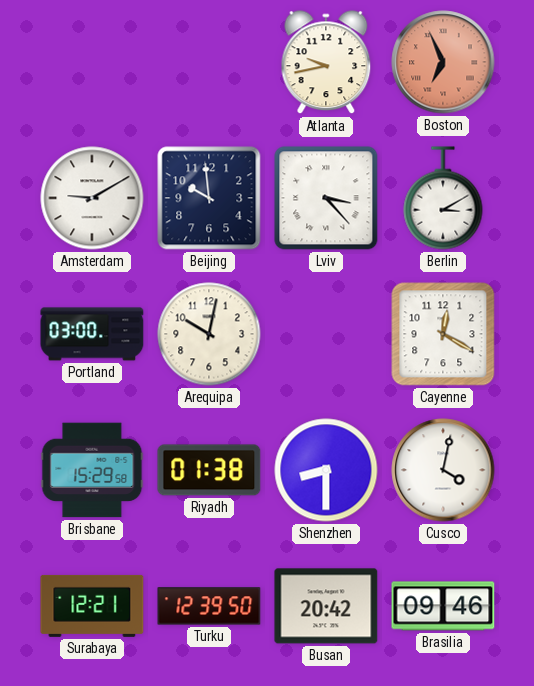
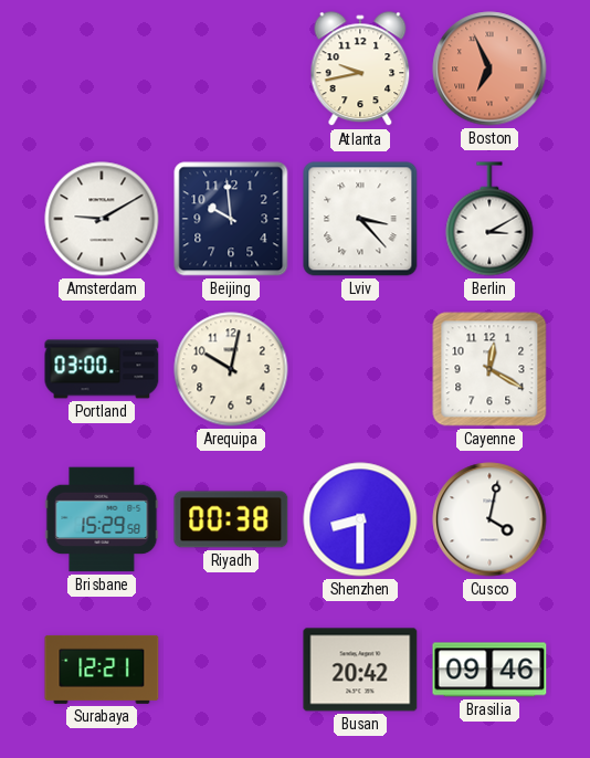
Riyadh: 01:38 -> 00:38 (231, 519)
Turku: 12:39 -> none (209, 606)
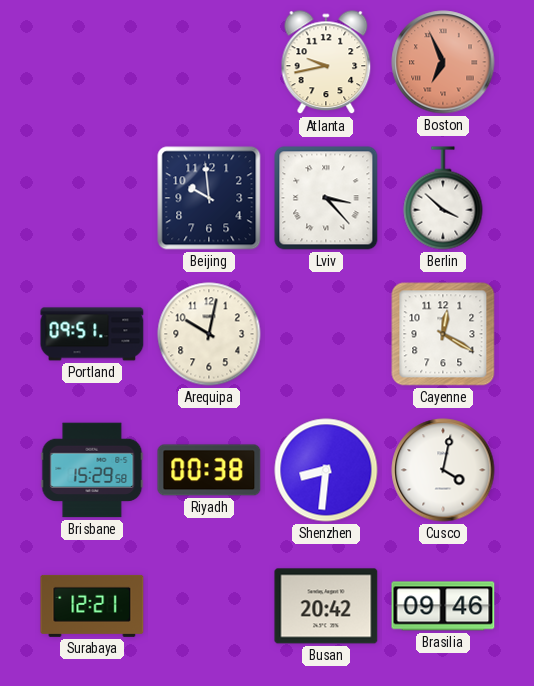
Amsterdam: 9:10 -> none (102, 219)
Berlin: 3:10 -> 3:52 (443, 198)
Portland: 03:00 -> 09:51 (92, 334)
Shenzhen: 8:30 -> 8:31 (326, 470)
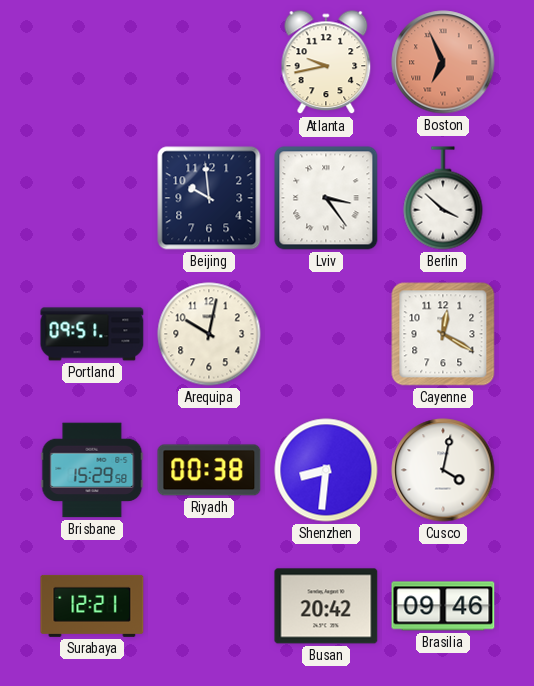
Lviv: 3:23 -> 3:24 (326, 198)
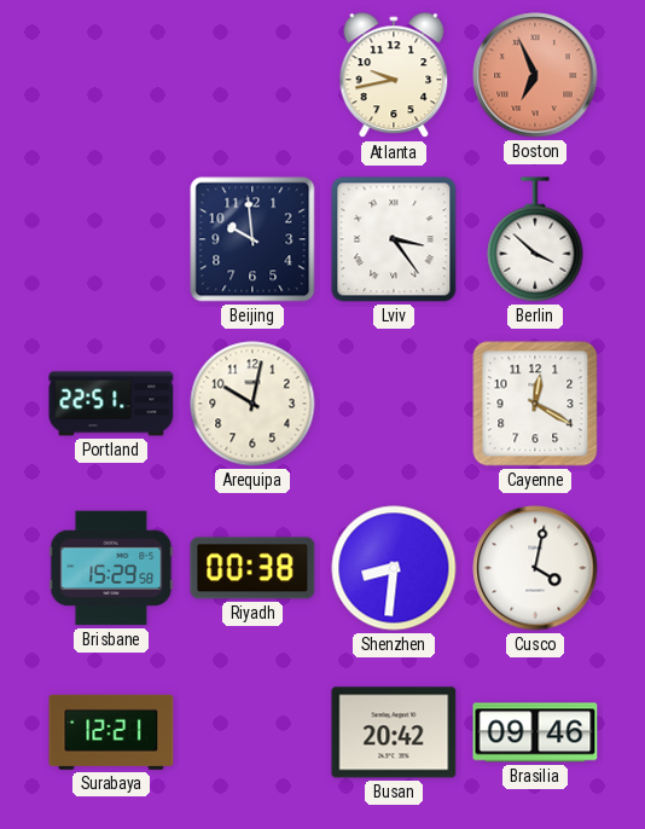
Portland: 09:51 -> 22:51 (111, 404)
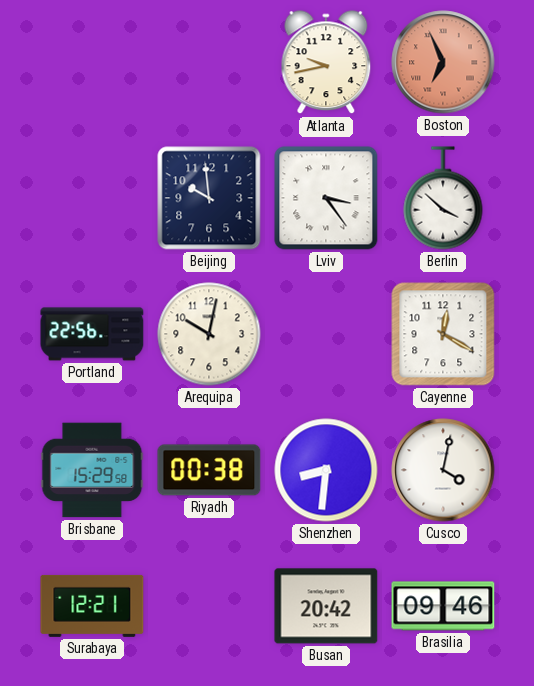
Portland: 22:51 -> 22:56 (92, 334)
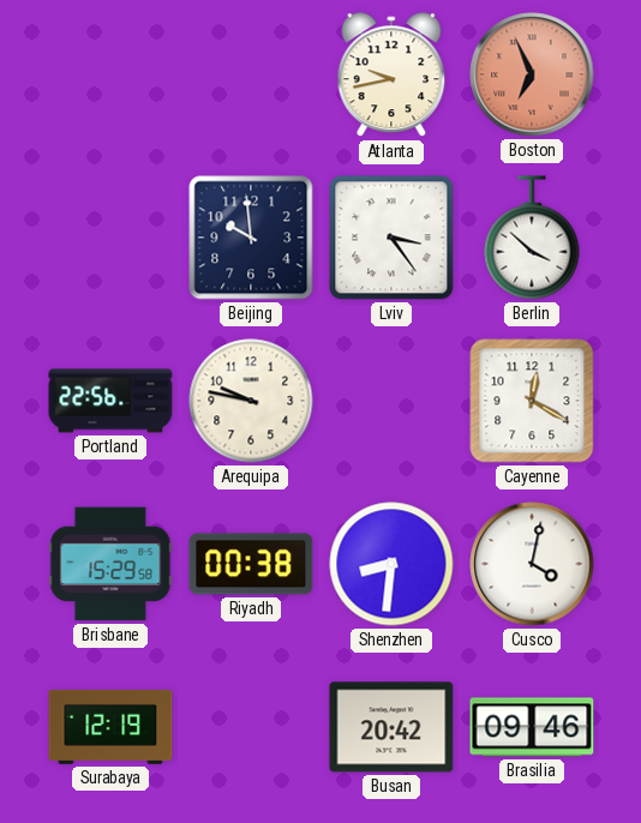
Arequipa: 10:02 -> 9:47 (251, 401)
Surabaya: 12:21 -> 12:19 (110, 727)
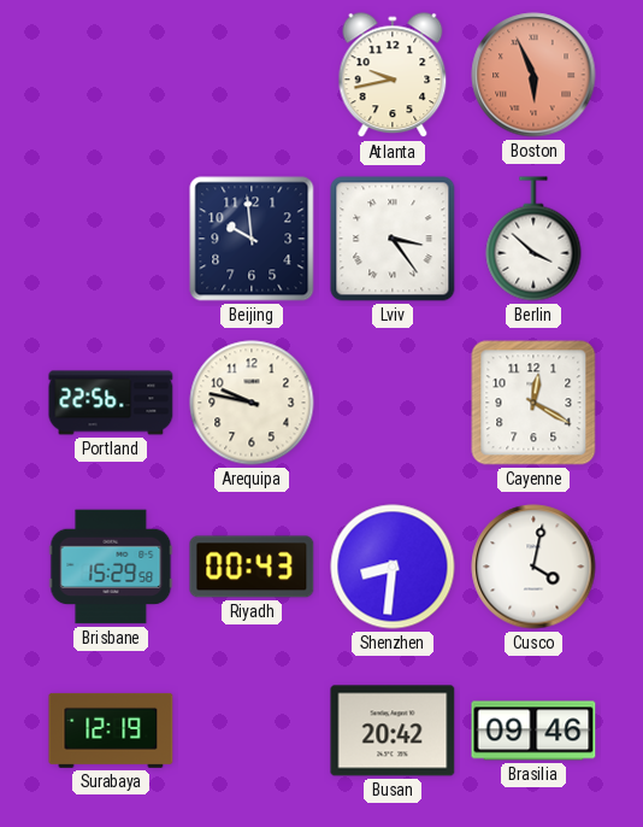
Boston: 6:56 -> 5:56 (533, 75)
Riyadh: 00:38 -> 00:43 (252, 567)
